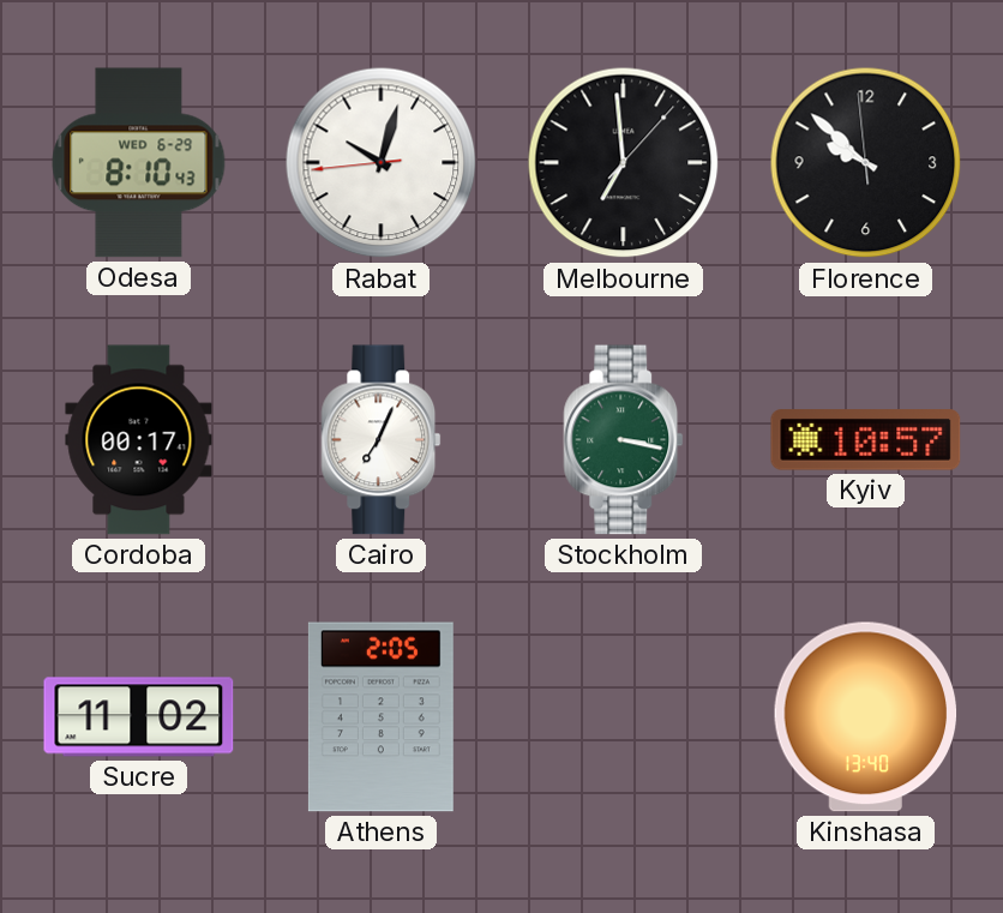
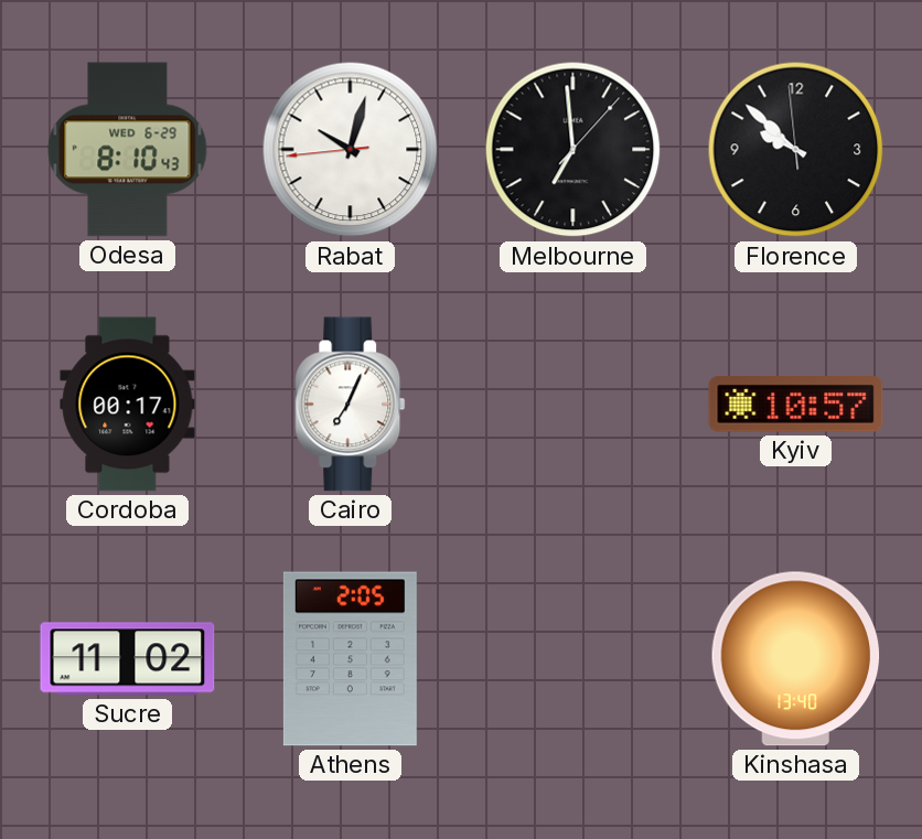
Stockholm: 3:17 -> none (624, 440)
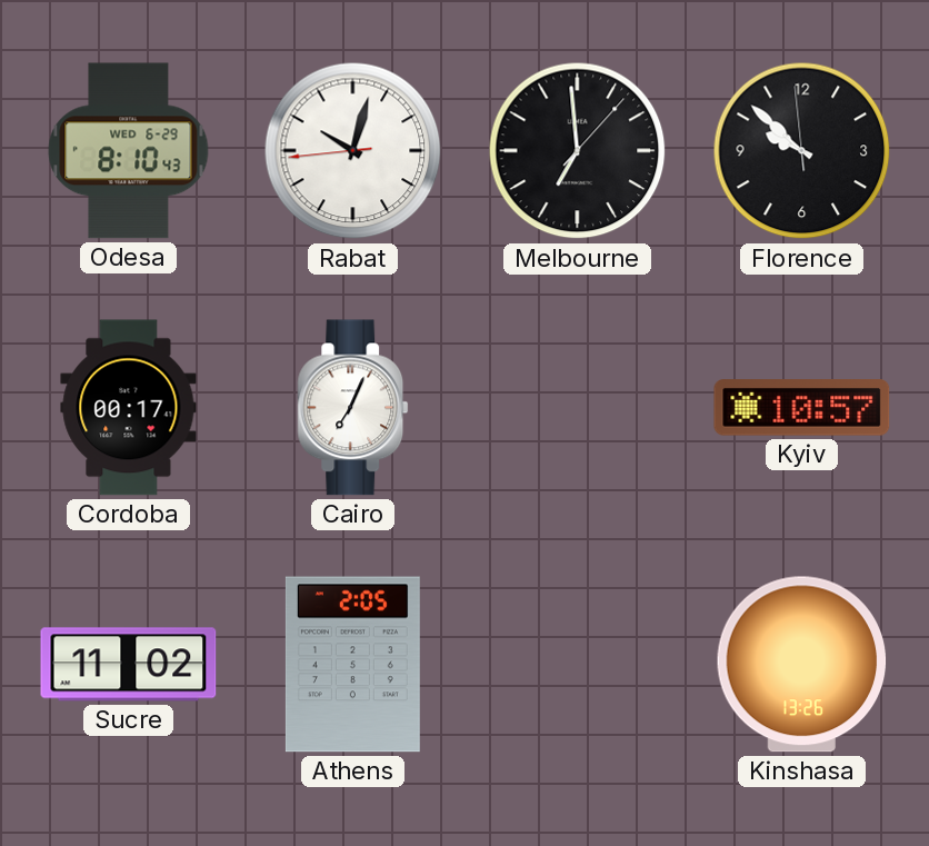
Kinshasa: 13:40 -> 13:26 (802, 665)
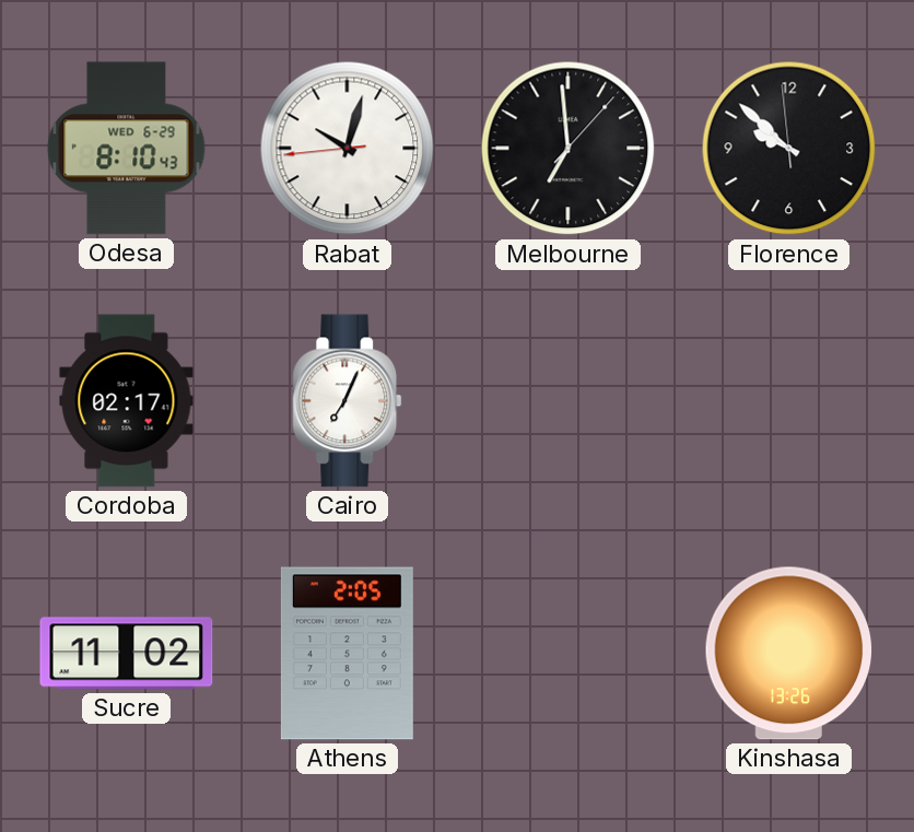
Cordoba: 00:17 -> 02:17 (127, 401)
Kyiv: 10:57 -> none (802, 408)
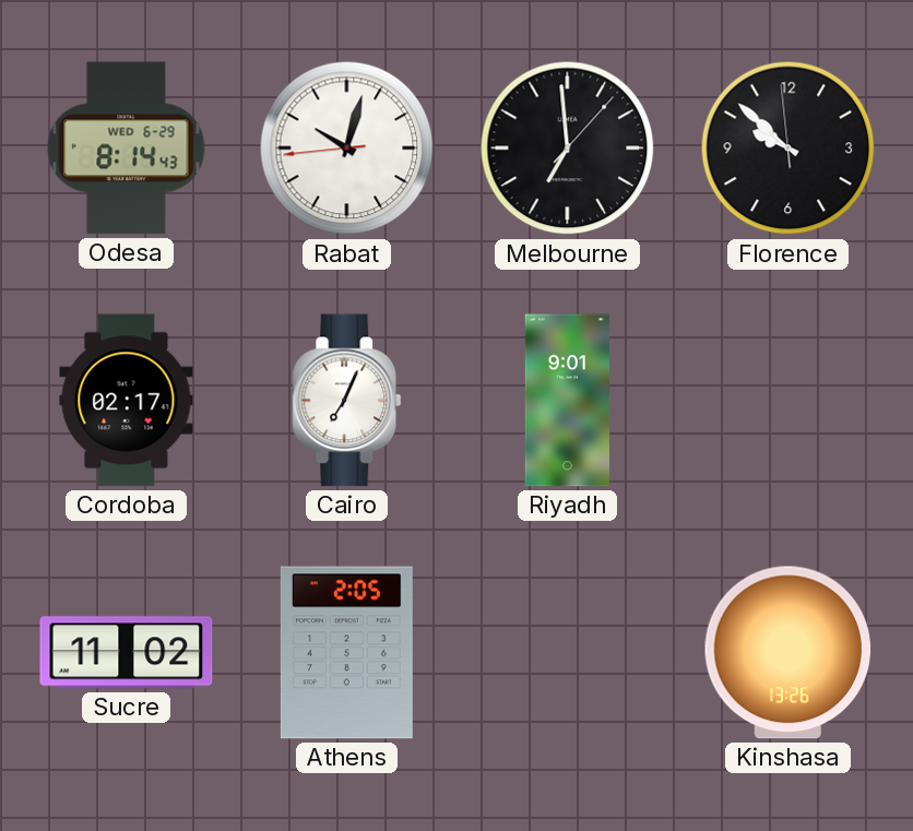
Odesa: 8:10 -> 8:14 (127, 149)
Riyadh: none -> 9:01 (567, 401)
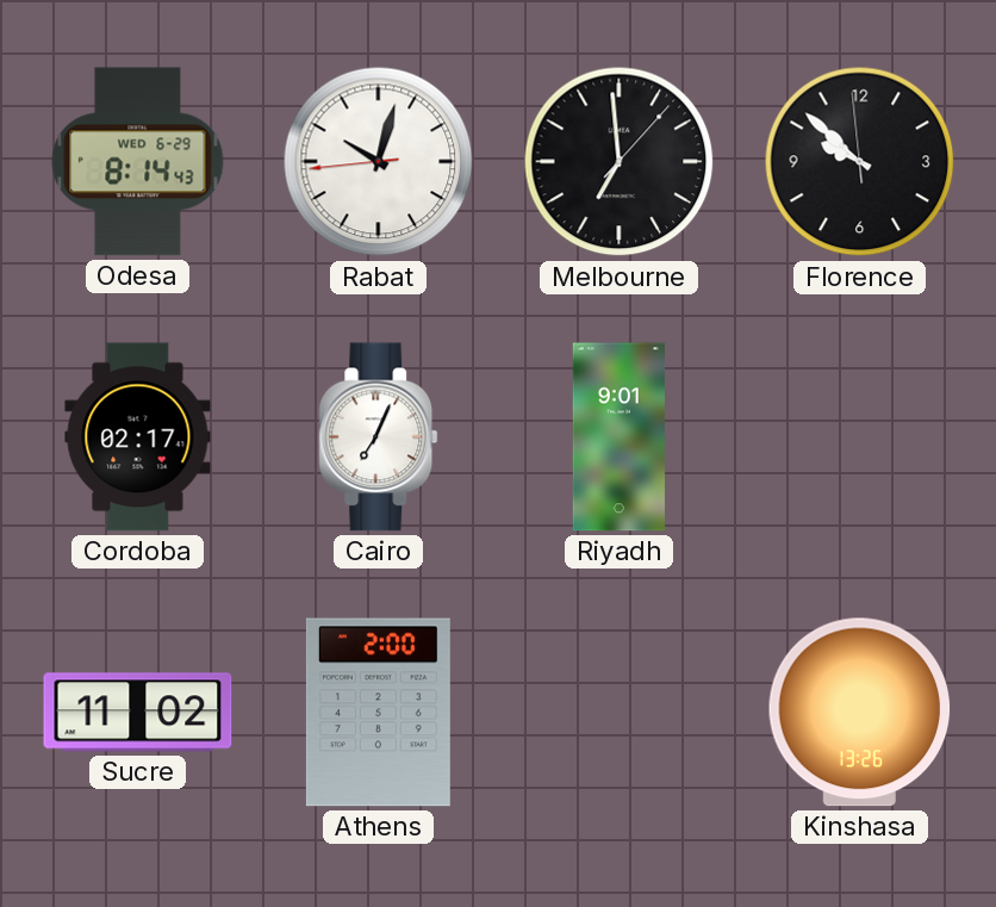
Athens: 2:05 -> 2:00 (378, 713)
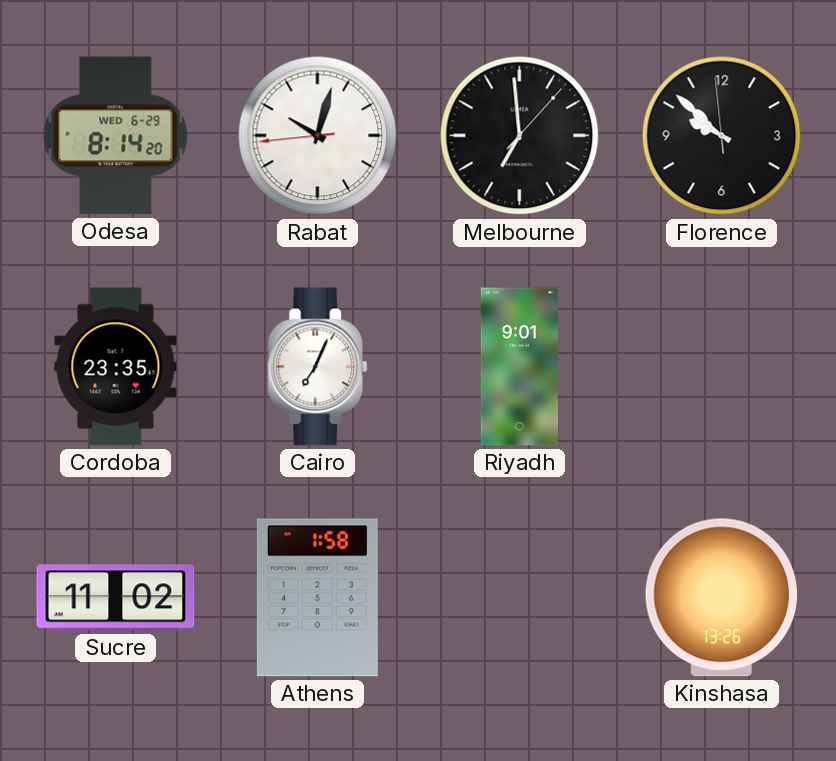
Odesa: 8:14:43 -> 8:14:20 (116, 136)
Cordoba: 02:17 -> 23:35 (116, 367)
Athens: 2:00 -> 1:58 (317, 598)
